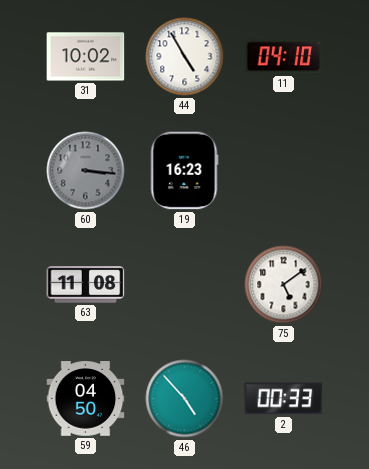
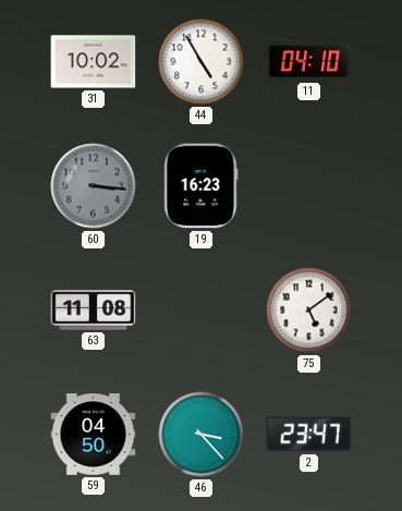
46: 4:53 -> 3:23 (202, 435)
2: 00:33 -> 23:47 (309, 435)
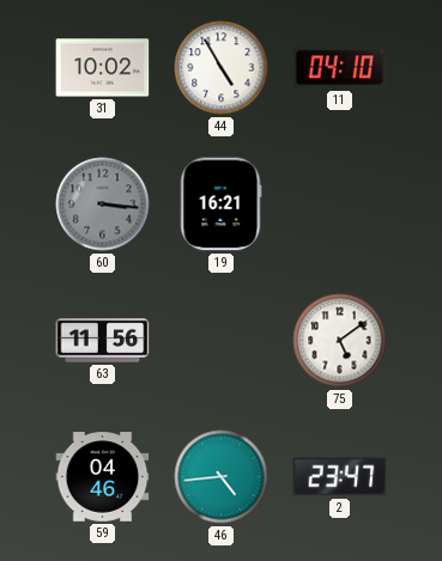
19: 16:23 -> 16:21 (220, 205)
63: 11:08 -> 11:56 (103, 341)
59: 04:50 -> 04:46 (103, 477)
46: 3:23 -> 4:44 (222, 477)
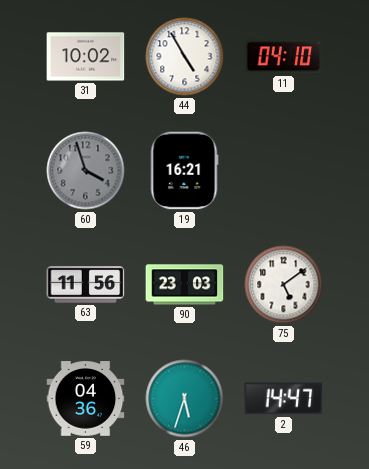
60: 3:16 -> 3:57 (86, 171)
90: none -> 23:03 (185, 285)
59: 04:46 -> 04:36 (86, 399)
46: 4:44 -> 5:33 (185, 399)
2: 23:47 -> 14:47 (284, 399)
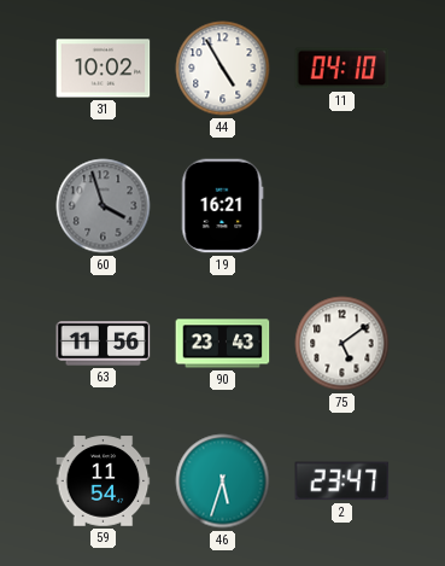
90: 23:03 -> 23:43 (223, 344)
59: 04:36 -> 11:54 (104, 482)
2: 14:47 -> 23:47 (342, 482)
